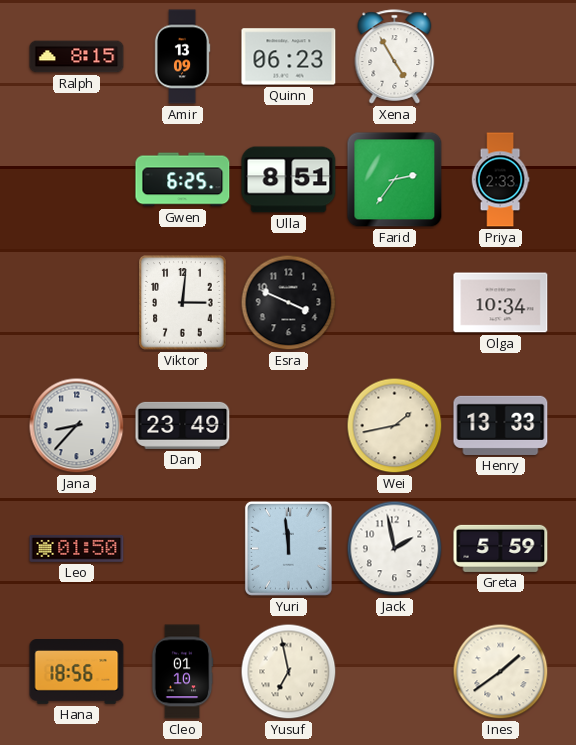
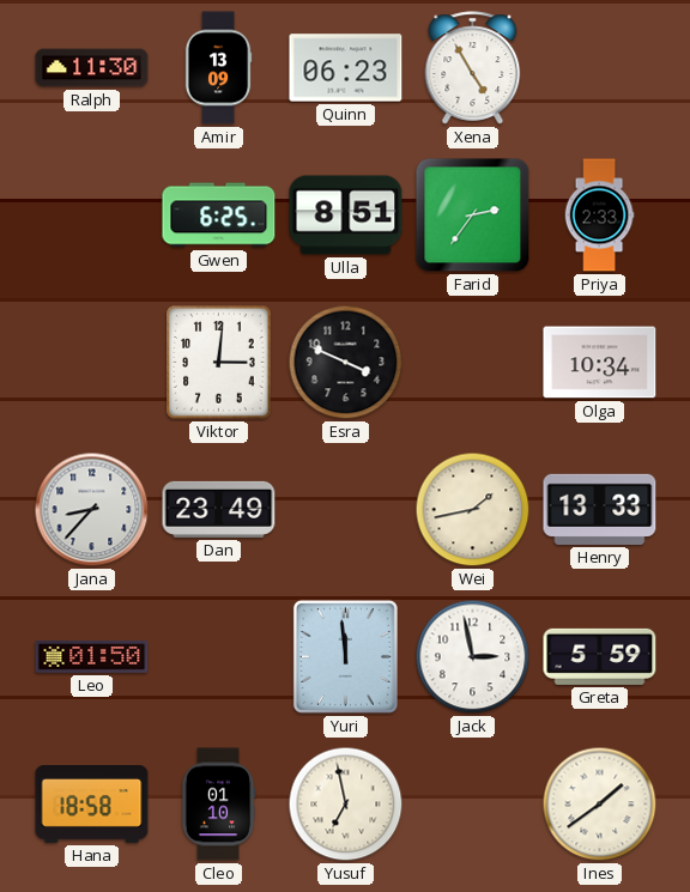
Ralph: 8:15 -> 11:30 (92, 68)
Jack: 1:58 -> 2:58 (473, 657)
Hana: 18:56 -> 18:58 (92, 805)
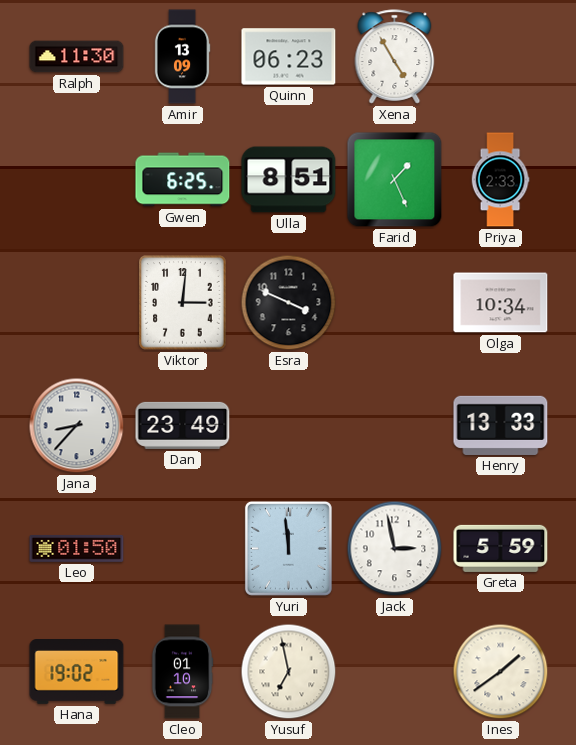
Farid: 2:36 -> 1:26 (395, 180)
Wei: 1:43 -> none (473, 510)
Hana: 18:58 -> 19:02 (77, 672)
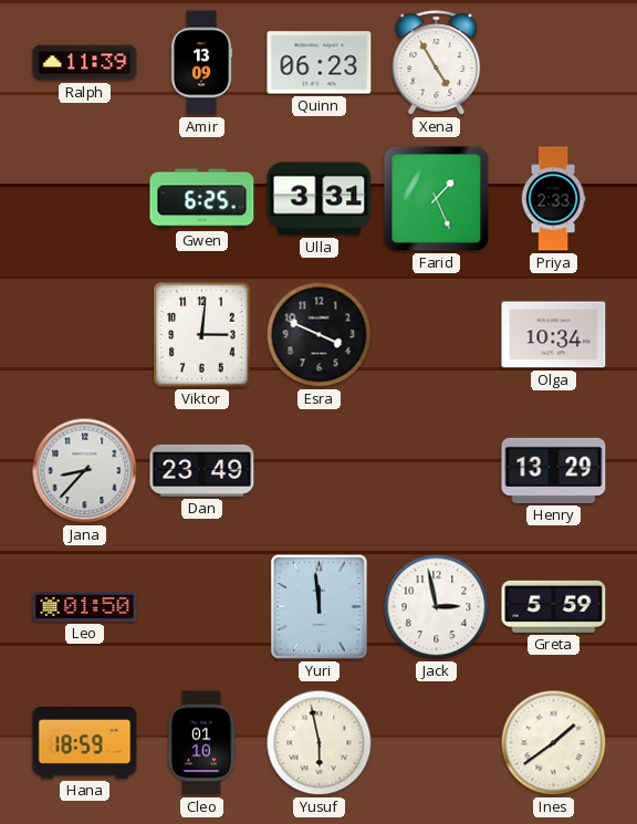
Ralph: 11:30 -> 11:39 (85, 63)
Ulla: 8:51 -> 3:31 (320, 199)
Henry: 13:33 -> 13:29 (554, 470)
Hana: 19:02 -> 18:59 (85, 743)
Yusuf: 6:58 -> 5:58 (320, 743)
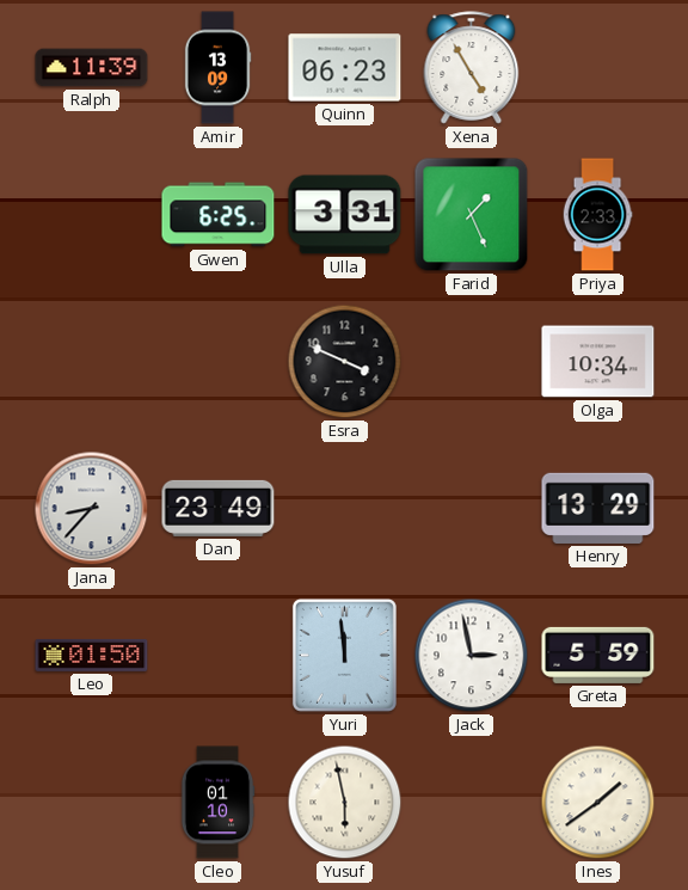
Viktor: 3:01 -> none (202, 335)
Hana: 18:59 -> none (85, 743)
